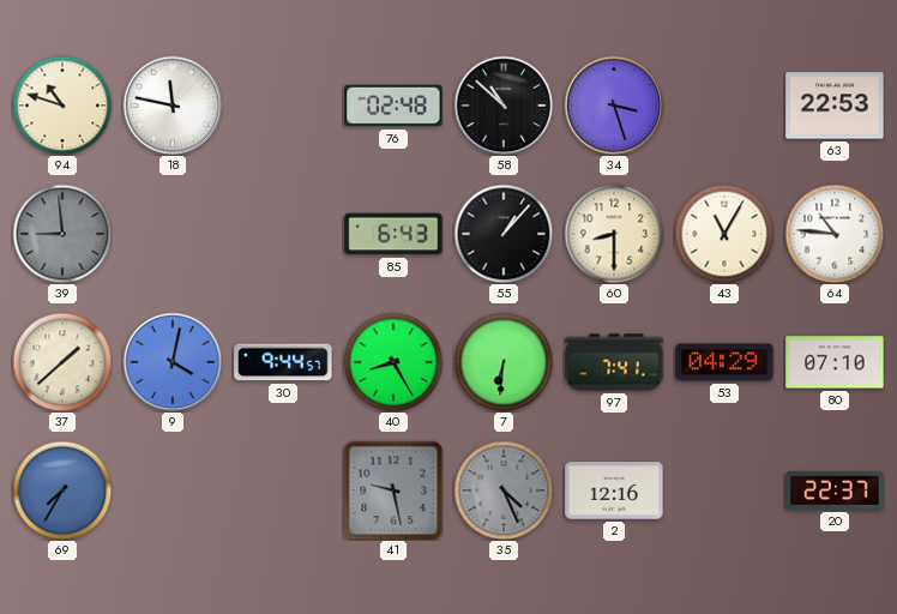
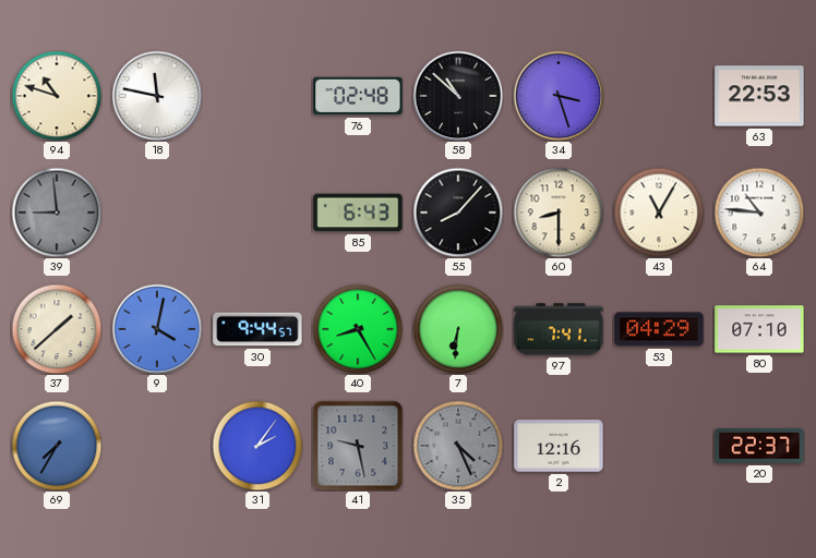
55: 1:07 -> 8:07 (458, 213)
31: none -> 2:06 (257, 446)
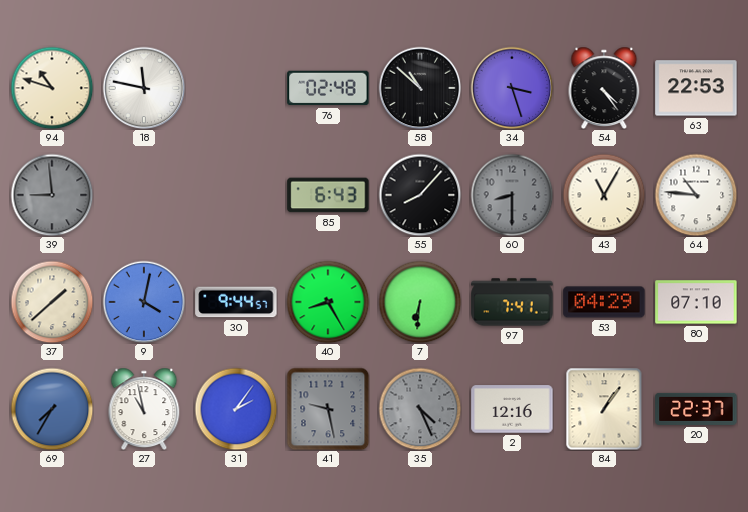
54: none -> 4:24 (604, 88)
60 dial: cream -> grey (512, 195)
27: none -> 10:58 (144, 409)
84: none -> 1:06 (604, 409)
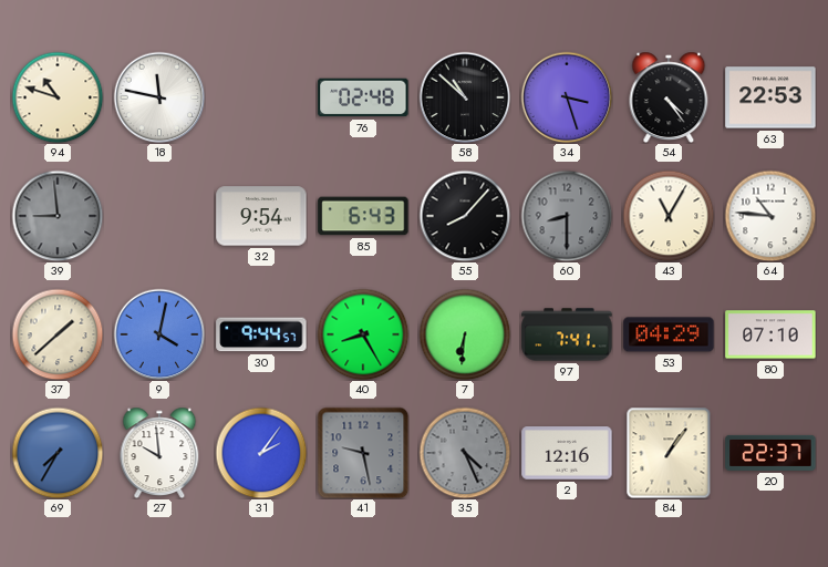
32: none -> 9:54 (261, 216)
27: 10:58 -> 9:59 (159, 453)
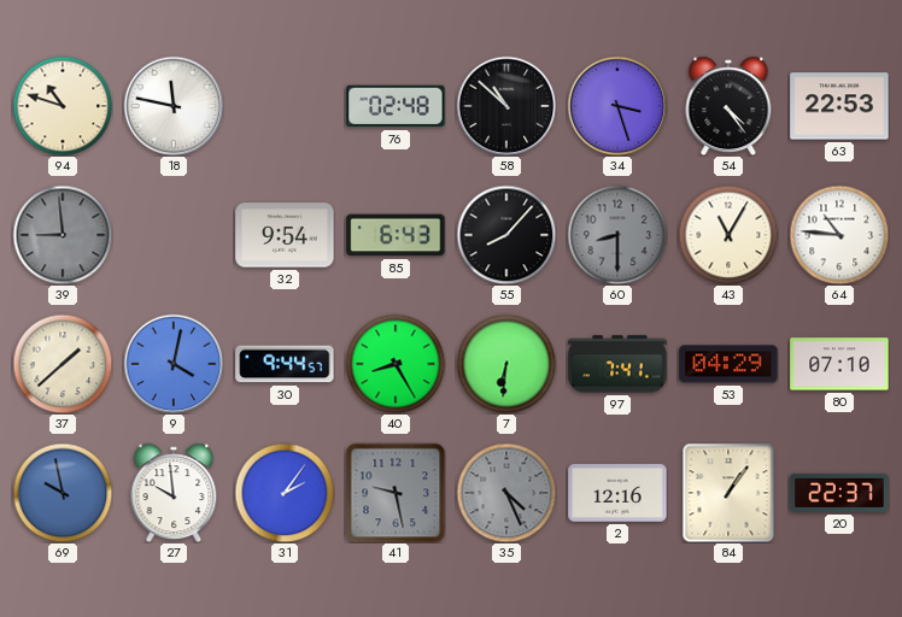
69: 7:35 -> 9:58 (63, 493)
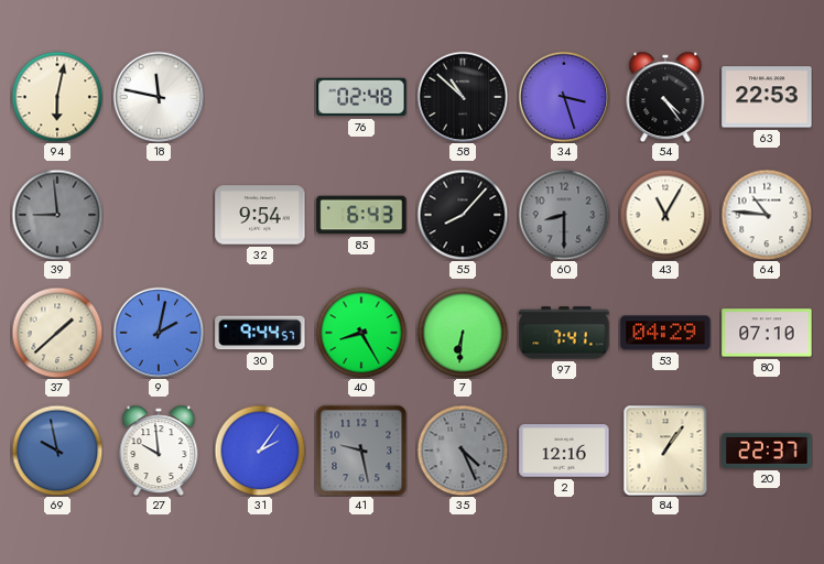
94: 10:48 -> 6:02 (57, 97)
9: 4:02 -> 2:02 (159, 333)
